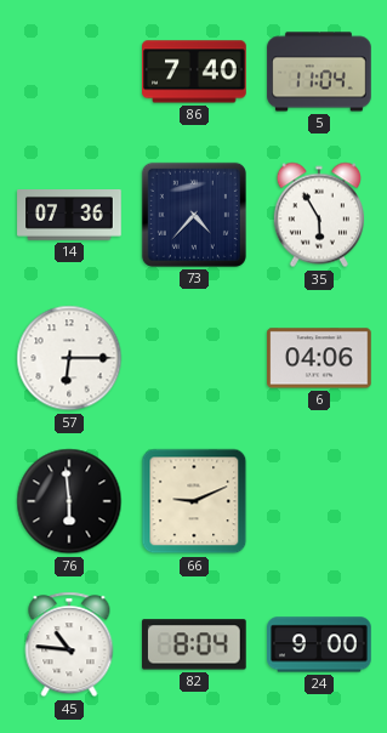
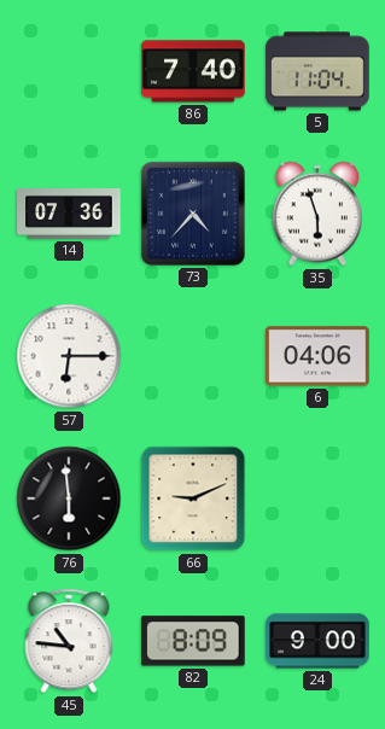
35: 5:55 -> 5:57 (317, 214)
82: 8:04 -> 8:09 (194, 641)
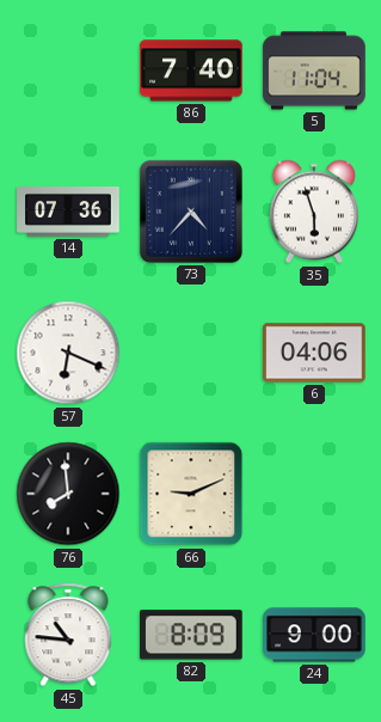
57: 6:15 -> 6:19 (68, 353)
76: 5:59 -> 7:59 (68, 494)
